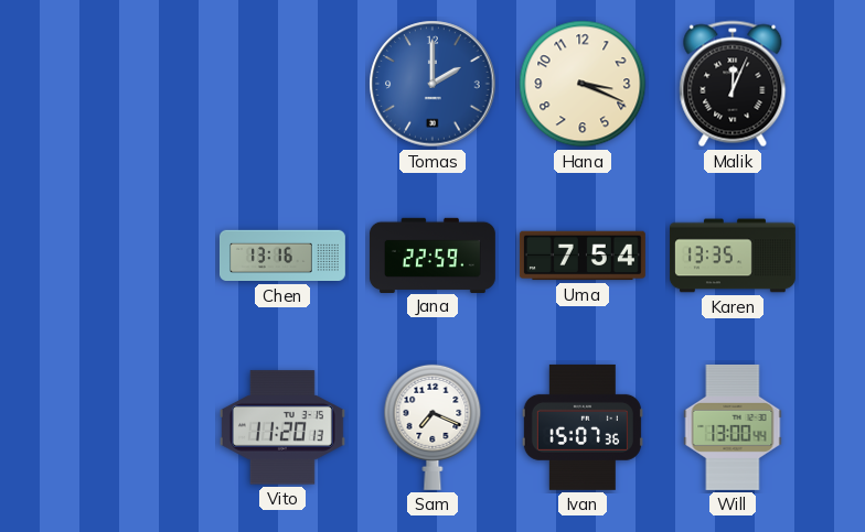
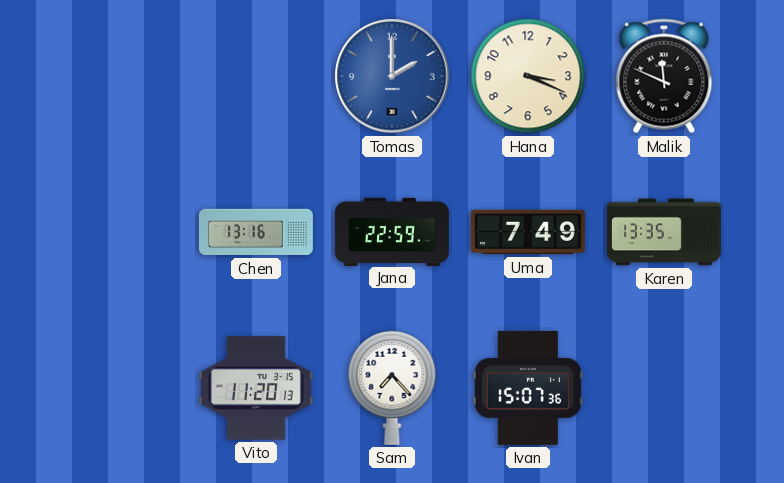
Malik: 12:04 -> 11:49 (664, 76)
Uma: 7:54 -> 7:49 (528, 232)
Sam: 7:19 -> 7:23 (392, 388)
Will: 13:00 -> none (733, 427)
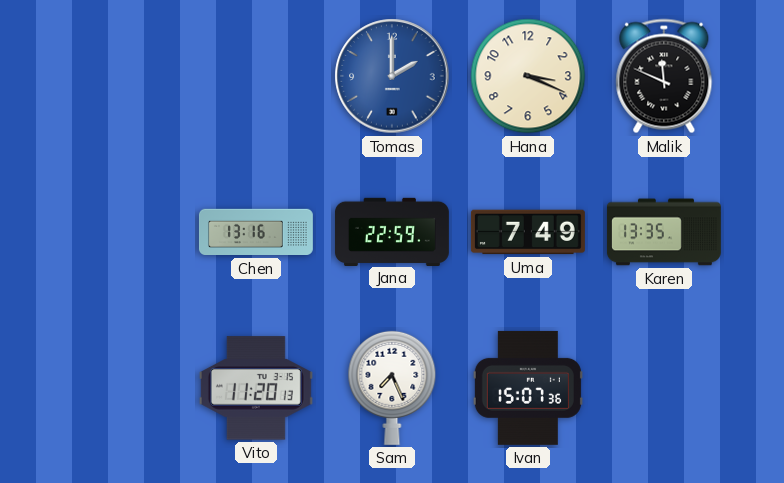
Sam: 7:23 -> 7:26 (392, 388)
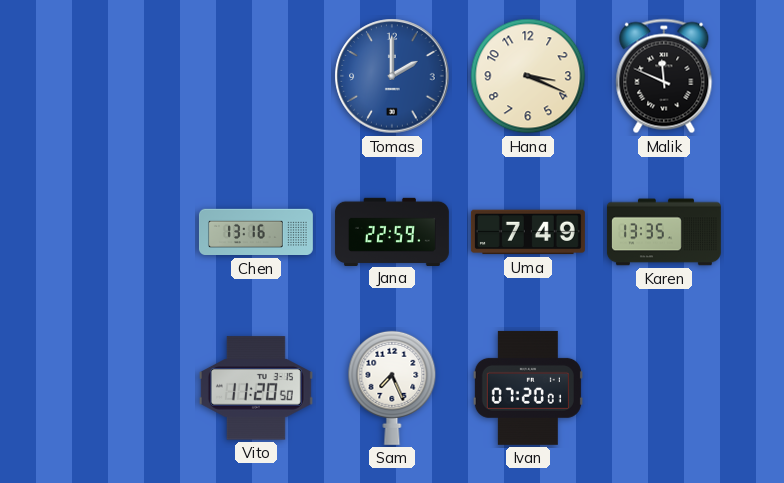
Vito: 11:20:13 -> 11:20:50 (256, 388)
Ivan: 15:07 -> 07:20 (528, 388)
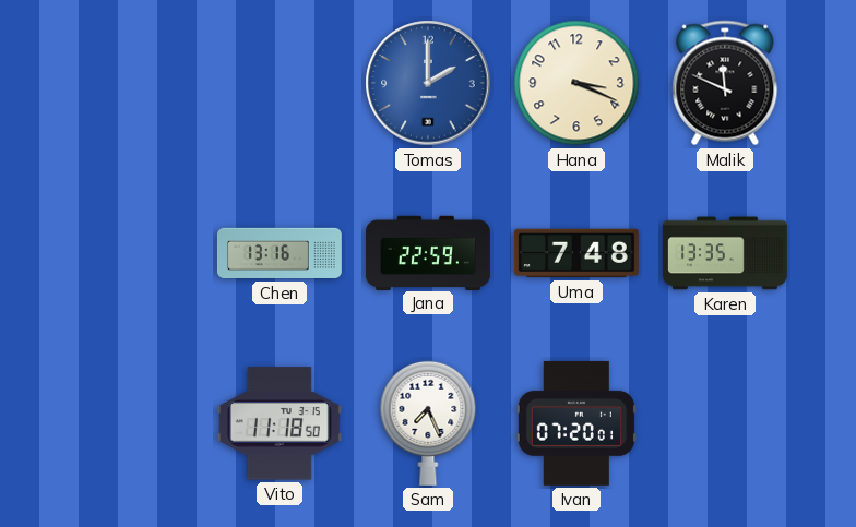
Uma: 7:49 -> 7:48 (576, 253)
Vito: 11:20 -> 11:18 (280, 423)
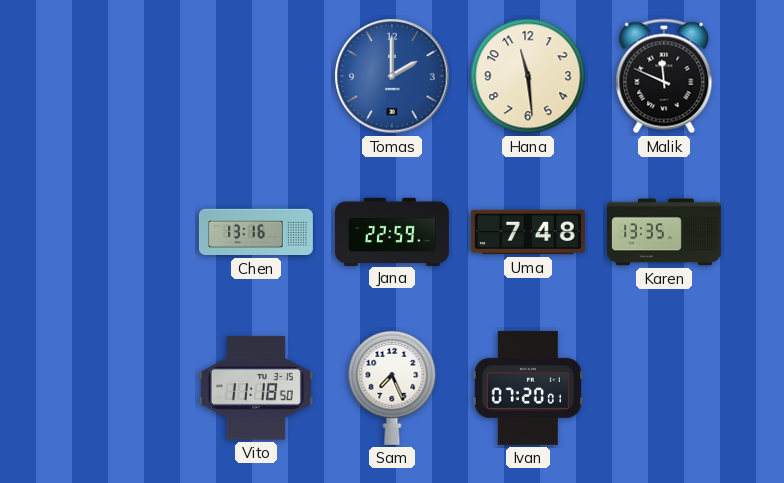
Hana: 3:19 -> 11:29 (528, 76)
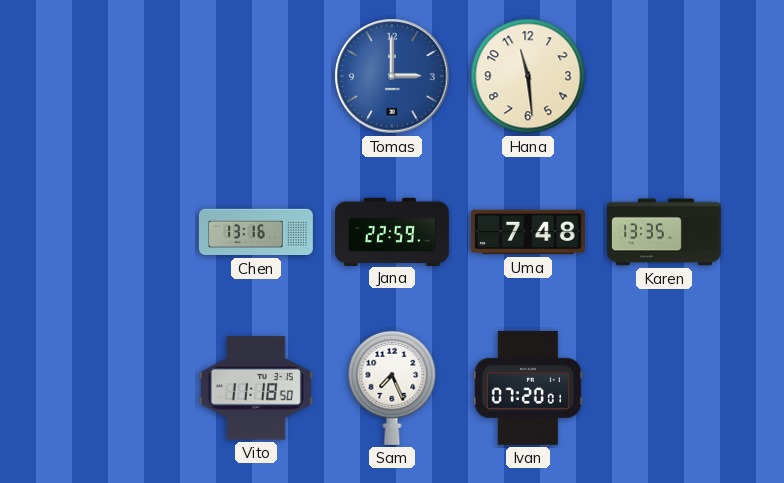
Tomas: 2:00 -> 3:00 (392, 76)
Malik: 11:49 -> none (664, 76)
